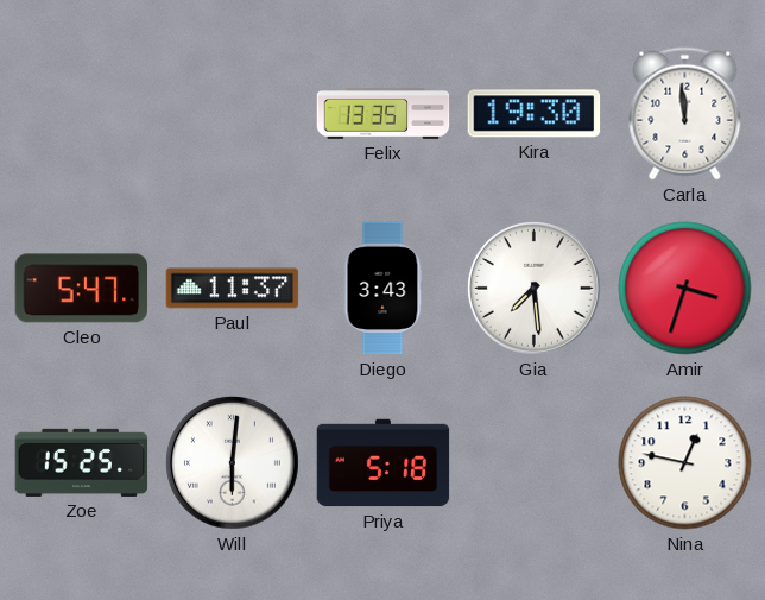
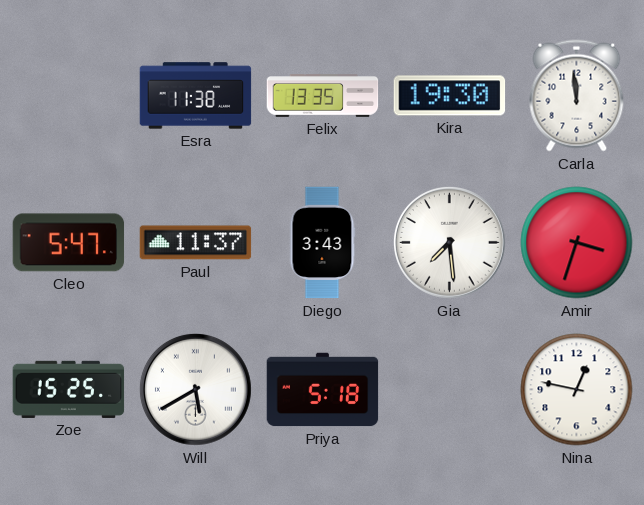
Esra: none -> 11:38 (196, 96)
Will: 6:01 -> 5:40 (195, 389)
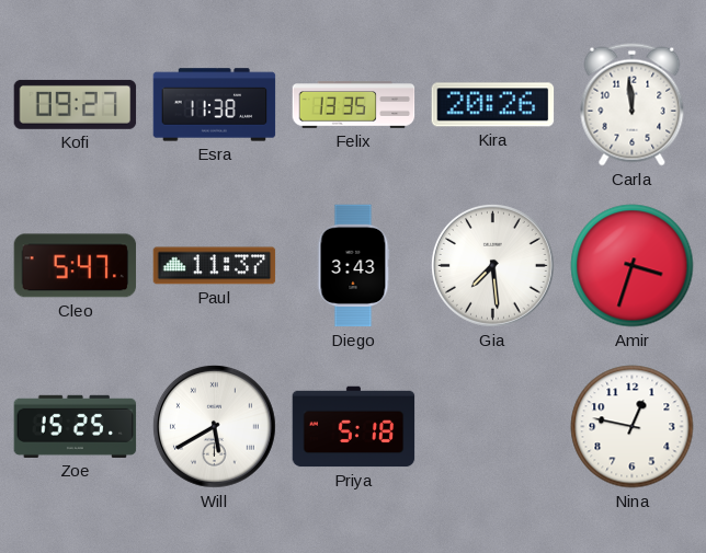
Kofi: none -> 09:27 (76, 104)
Kira: 19:30 -> 20:26 (493, 105)
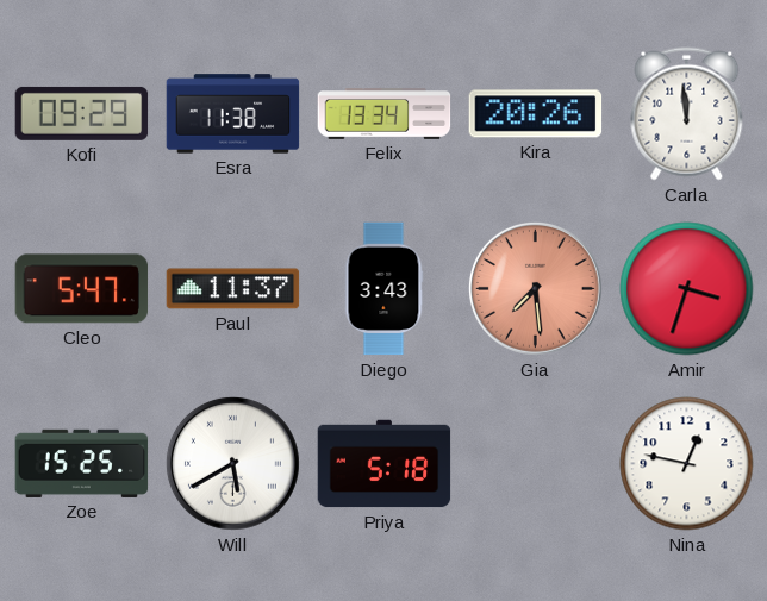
Kofi: 09:27 -> 09:29 (82, 113)
Felix: 13:35 -> 13:34 (385, 114)
Gia dial: white -> salmon (535, 288)
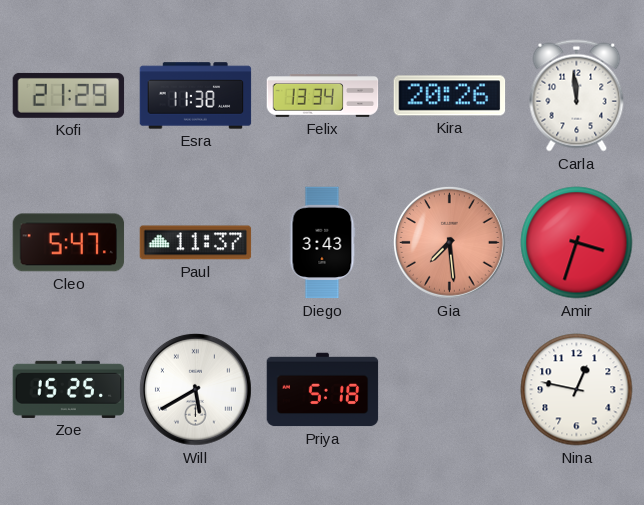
Kofi: 09:29 -> 21:29 (69, 95)
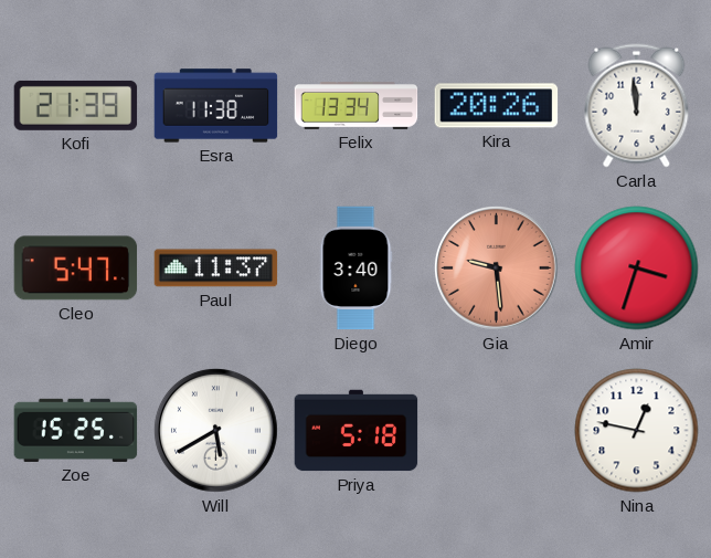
Kofi: 21:29 -> 21:39 (76, 105)
Diego: 3:43 -> 3:40 (355, 269)
Gia: 7:29 -> 9:29 (496, 267)
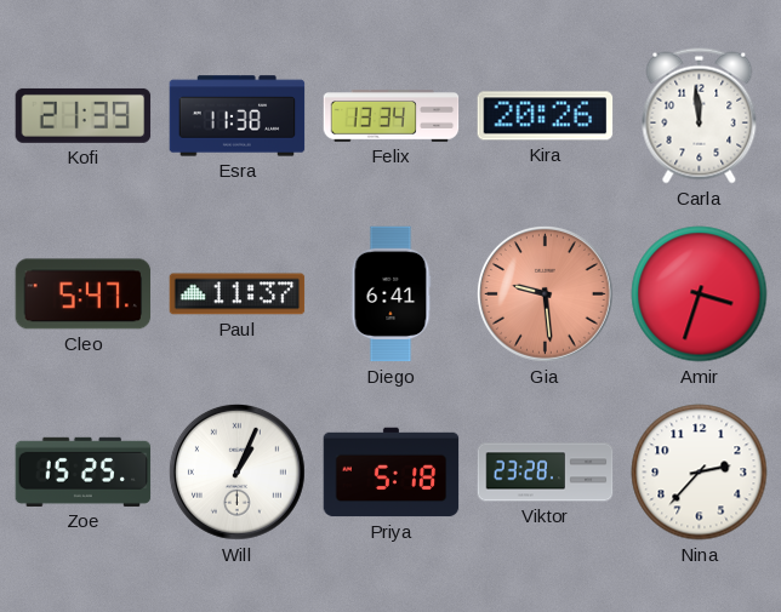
Diego: 3:40 -> 6:41 (390, 294)
Will: 5:40 -> 1:04 (236, 471)
Viktor: none -> 23:28 (546, 473)
Nina: 12:47 -> 2:37 (700, 473)
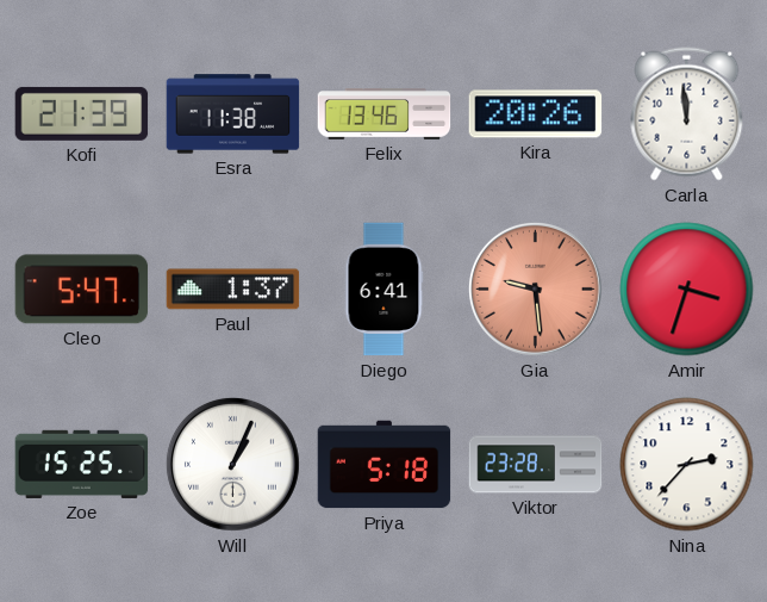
Felix: 13:34 -> 13:46 (385, 114)
Paul: 11:37 -> 1:37 (233, 290)
